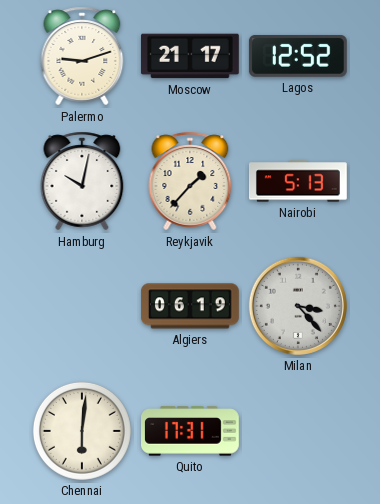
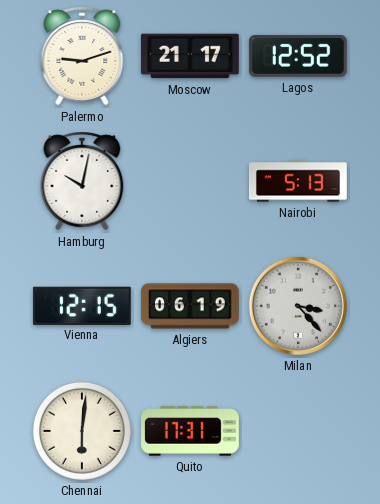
Reykjavik: 1:37 -> none (190, 181)
Vienna: none -> 12:15 (82, 305)
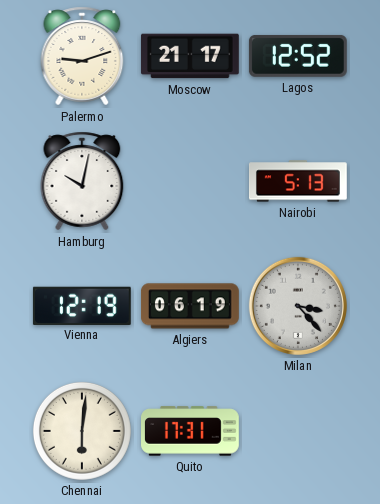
Vienna: 12:15 -> 12:19 (82, 305)
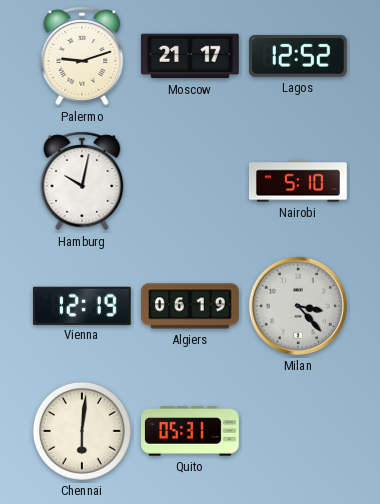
Nairobi: 5:13 -> 5:10 (298, 181)
Quito: 17:31 -> 05:31 (191, 431)
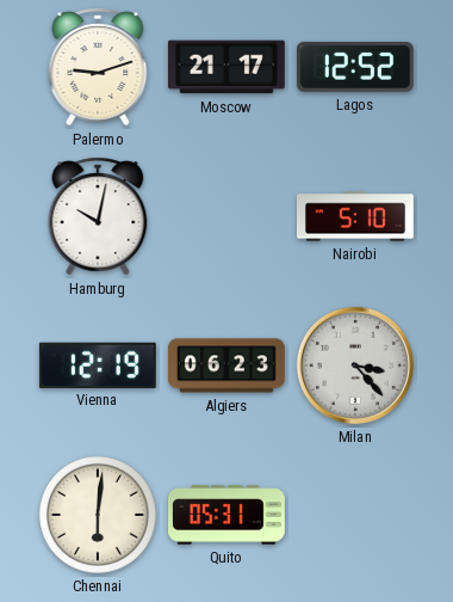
Algiers: 06:19 -> 06:23 (228, 365)
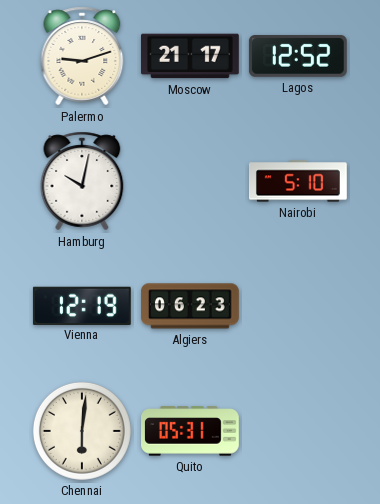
Milan: 3:23 -> none (355, 365)
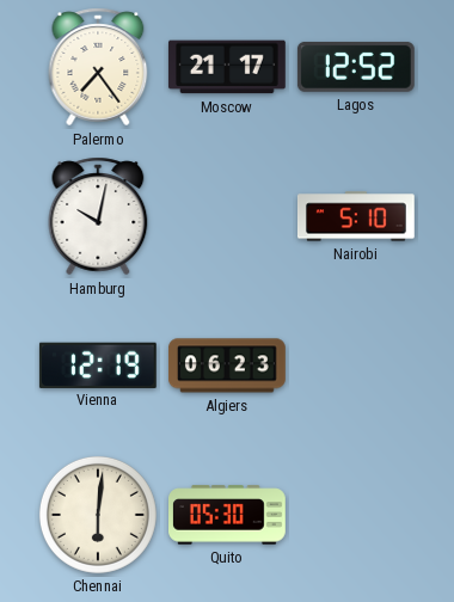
Palermo: 9:12 -> 7:24 (98, 67)
Quito: 05:31 -> 05:30 (228, 515)
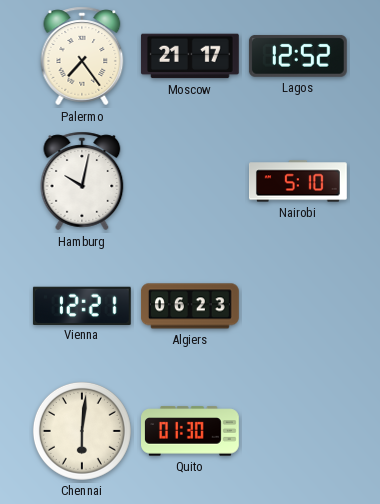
Vienna: 12:19 -> 12:21 (82, 305)
Quito: 05:30 -> 01:30 (191, 431)
